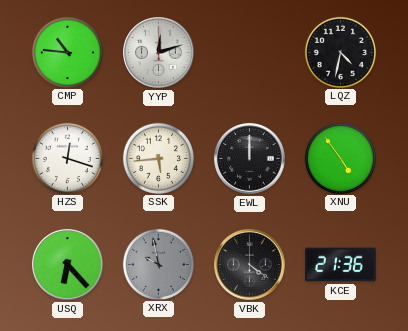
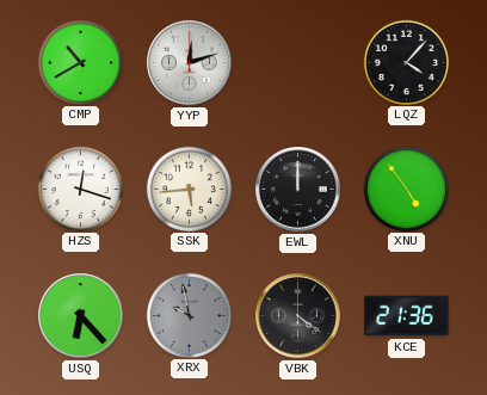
CMP: 10:46 -> 10:40 (80, 62)
LQZ: 4:32 -> 4:07 (406, 62)
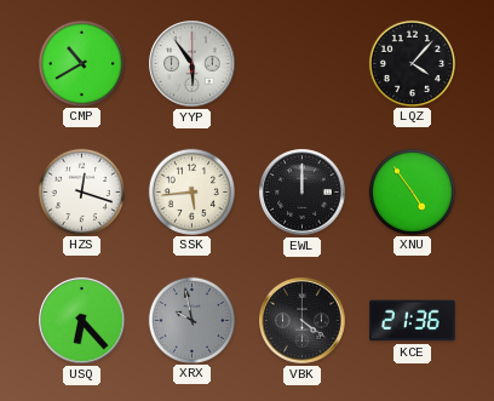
YYP: 12:12 -> 5:54 (193, 64)
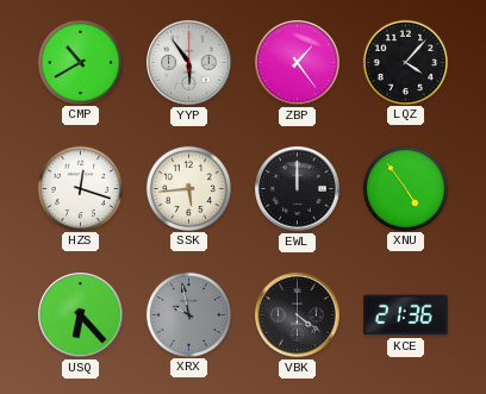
ZBP: none -> 1:24 (298, 63)
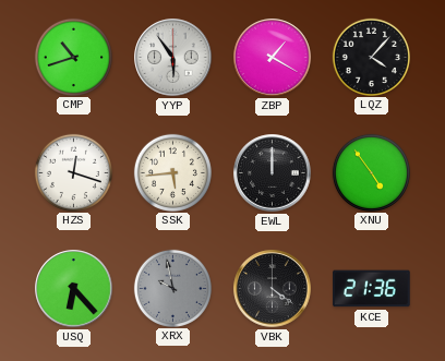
CMP: 10:40 -> 10:42 (73, 57)
ZBP: 1:24 -> 1:20 (273, 58)
